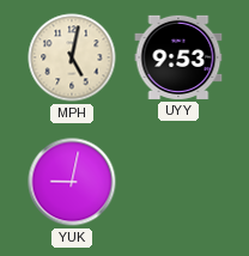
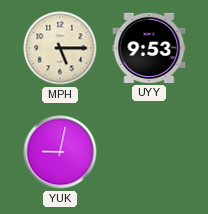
MPH: 5:02 -> 5:15 (60, 48)
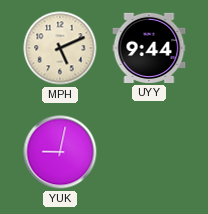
MPH: 5:15 -> 5:11 (60, 48)
UYY: 9:53 -> 9:44 (149, 48)
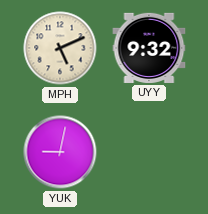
UYY: 9:44 -> 9:32 (149, 48)
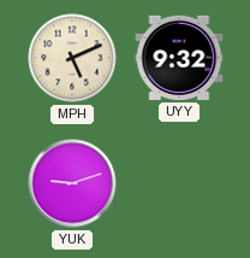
YUK: 9:02 -> 9:12 (72, 183)
